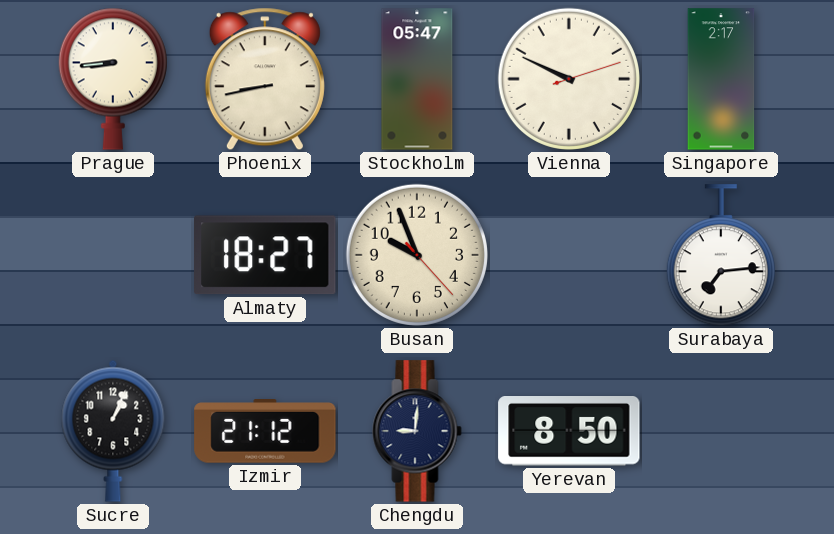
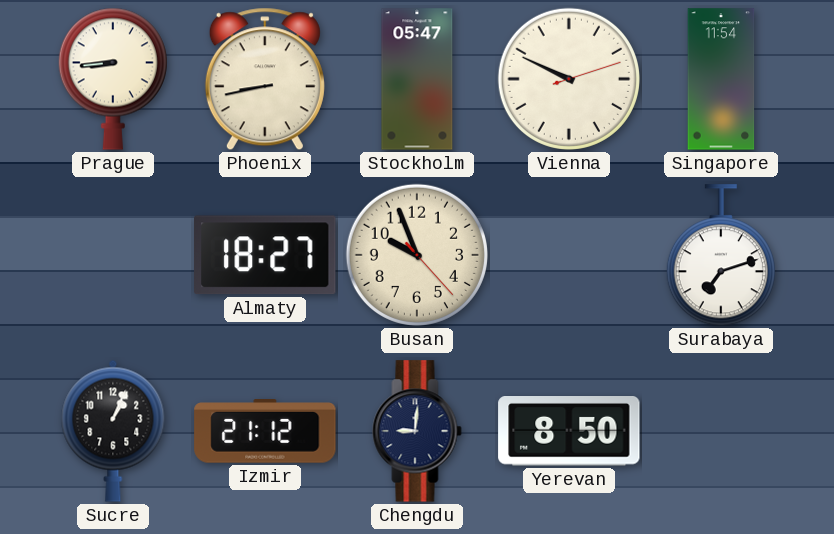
Singapore: 2:17 -> 11:54 (721, 79)
Surabaya: 7:14 -> 7:12 (721, 256)
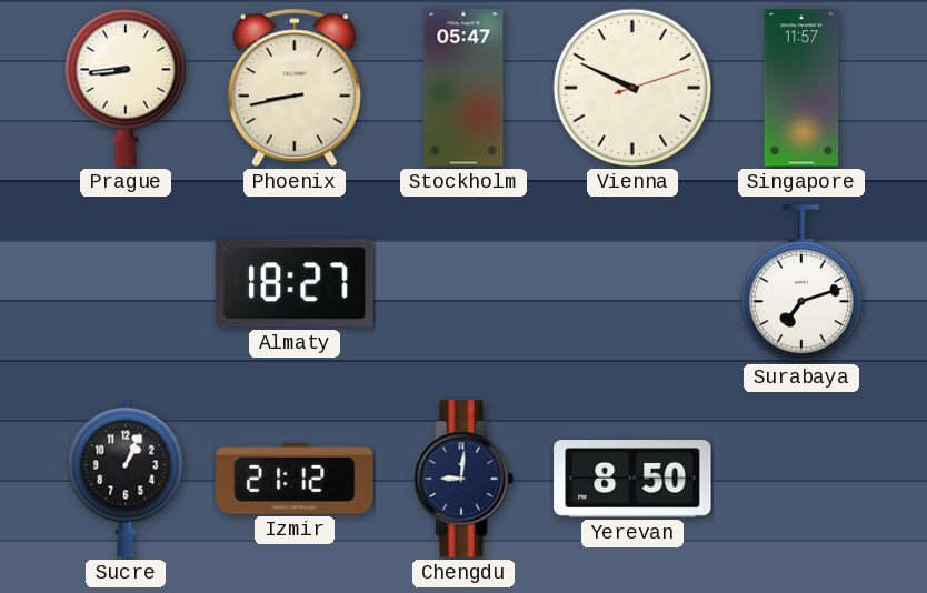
Singapore: 11:54 -> 11:57 (801, 88)
Busan: 9:56 -> none (417, 255)
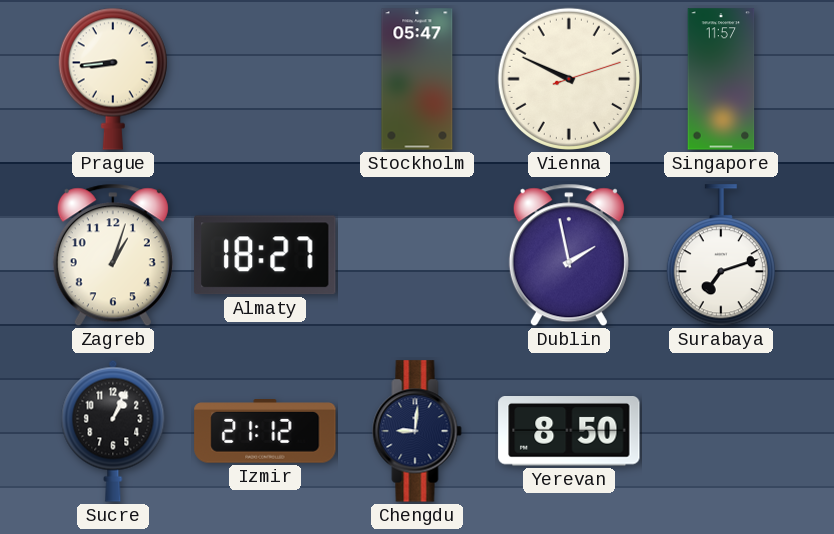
Phoenix: 8:43 -> none (295, 88)
Zagreb: none -> 1:03 (113, 255)
Dublin: none -> 1:58 (569, 255)
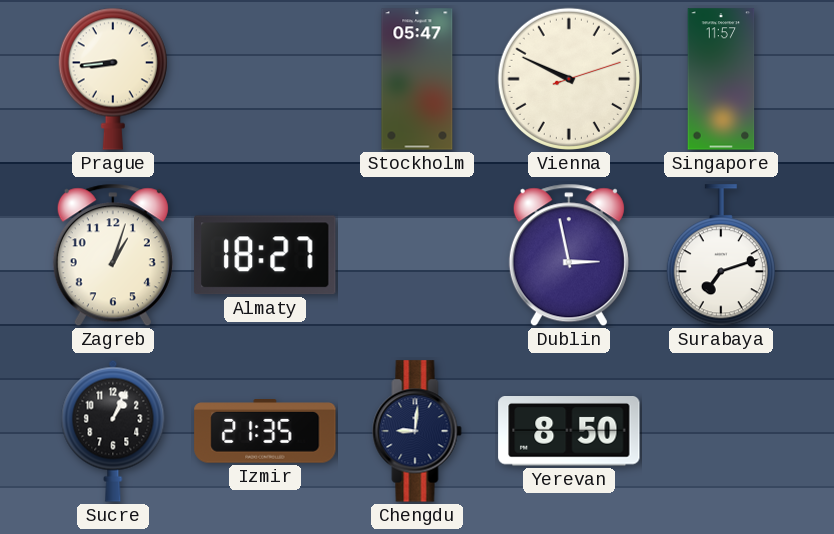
Dublin: 1:58 -> 2:58 (569, 255)
Izmir: 21:12 -> 21:35 (265, 432)
